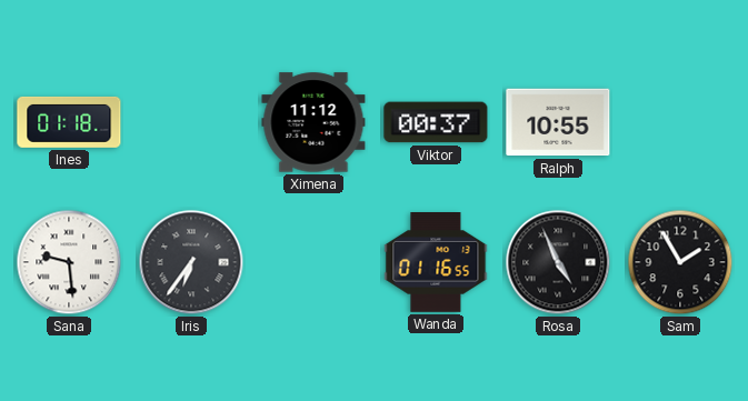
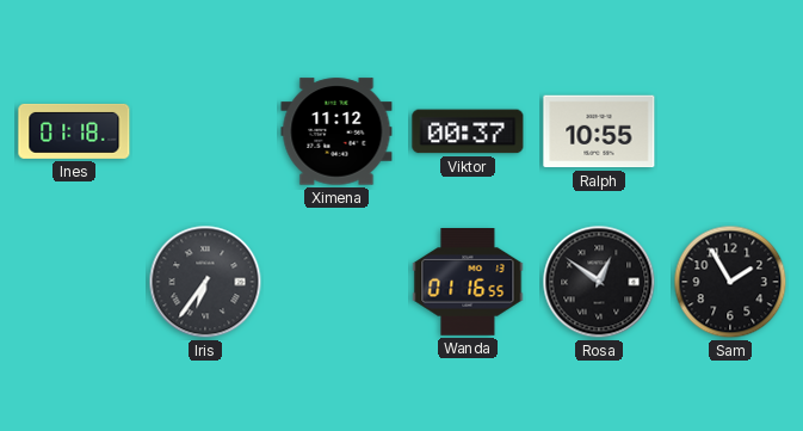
Sana: 9:29 -> none (69, 262)
Rosa: 4:56 -> 12:51 (599, 282)
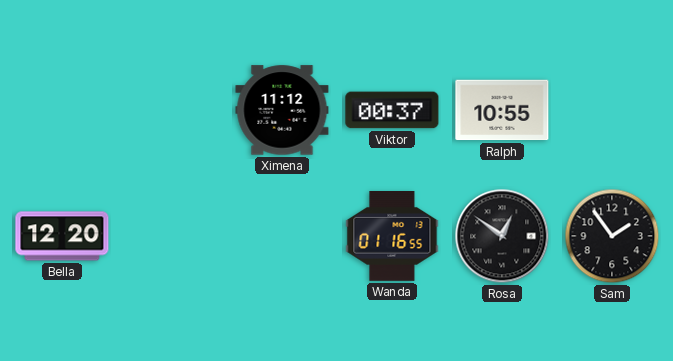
Ines: 01:18 -> none (74, 131)
Bella: none -> 12:20 (62, 236)
Iris: 6:36 -> none (205, 282)
Sam: 1:55 -> 1:54 (612, 236)
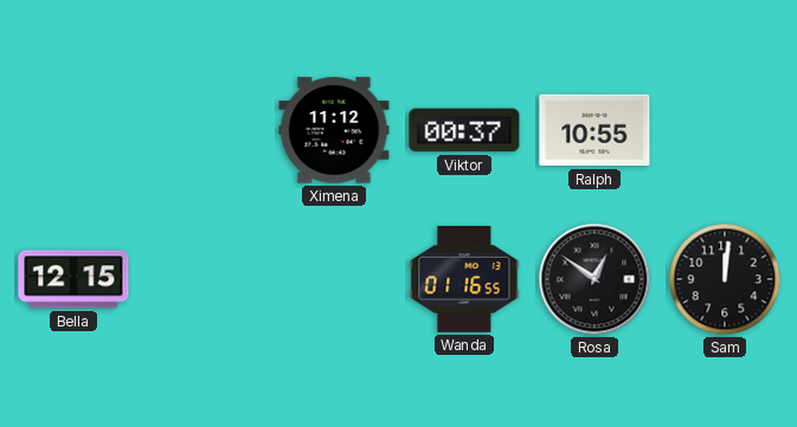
Bella: 12:20 -> 12:15 (73, 279)
Sam: 1:54 -> 12:01 (725, 279)
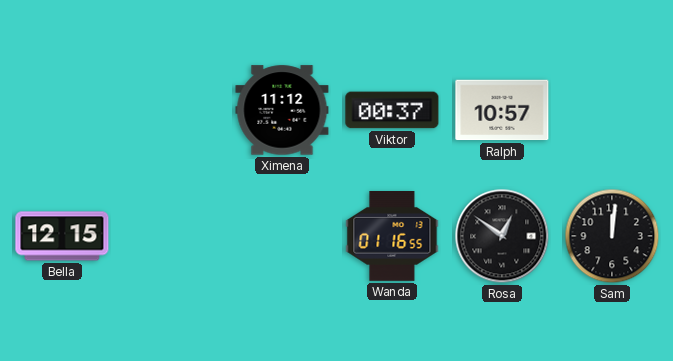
Ralph: 10:55 -> 10:57 (502, 110)
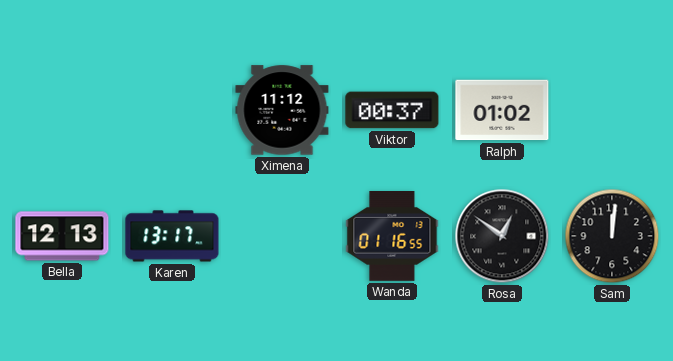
Ralph: 10:57 -> 01:02 (502, 110)
Bella: 12:15 -> 12:13 (62, 236)
Karen: none -> 13:17 (172, 236)
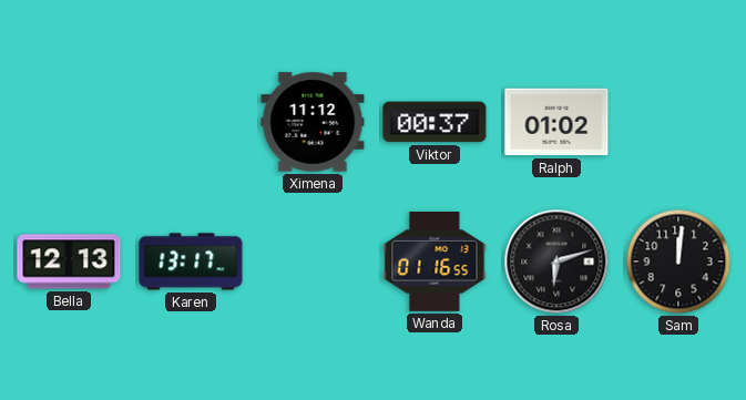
Rosa: 12:51 -> 6:12 (556, 261)
